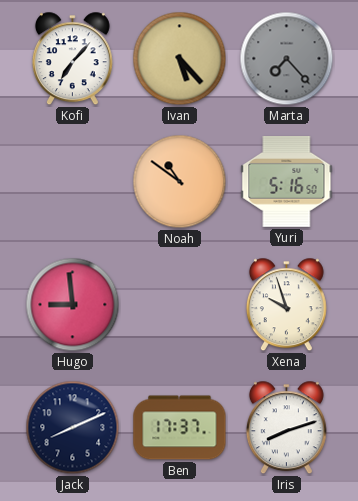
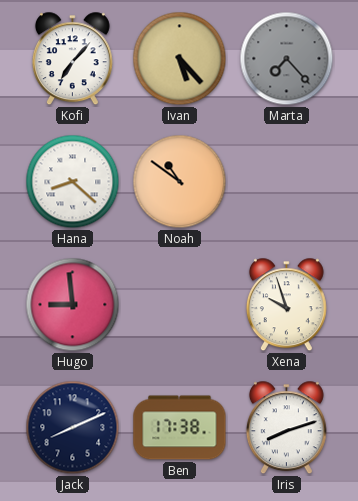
Hana: none -> 8:22 (73, 182)
Yuri: 5:16 -> none (287, 182)
Ben: 17:37 -> 17:38 (180, 428)
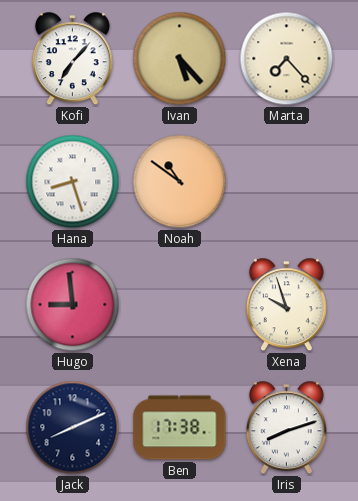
Marta dial: grey -> cream (287, 59)
Hana: 8:22 -> 8:27 (73, 182)
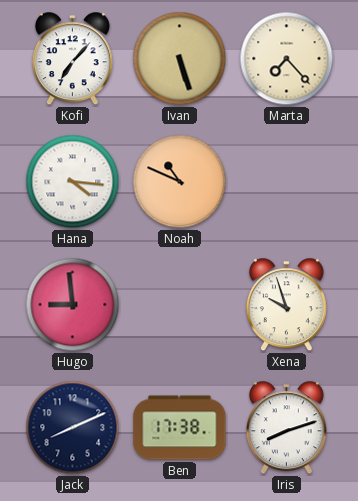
Ivan: 5:23 -> 5:27 (180, 59)
Hana: 8:27 -> 4:16 (73, 182)
Noah: 10:51 -> 10:49 (180, 182)
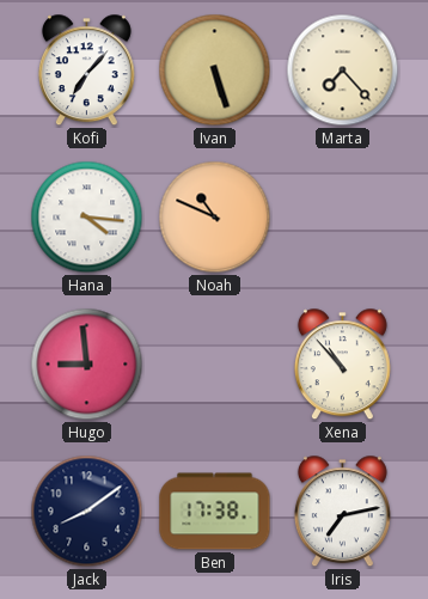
Xena: 9:57 -> 10:53 (342, 365)
Jack: 8:11 -> 8:09 (87, 512)
Iris: 8:12 -> 7:13 (342, 512)
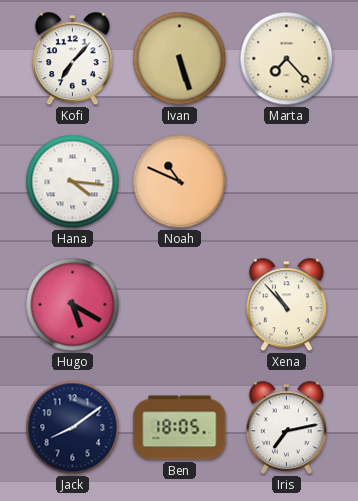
Hugo: 8:59 -> 5:20 (73, 305)
Ben: 17:38 -> 18:05 (180, 428)
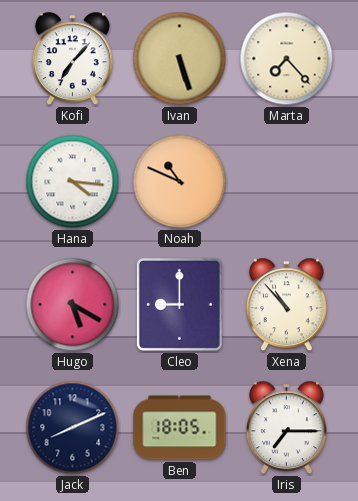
Cleo: none -> 9:00 (179, 304)
Jack: 8:09 -> 8:11 (73, 428)
Iris: 7:13 -> 7:15 (286, 428)
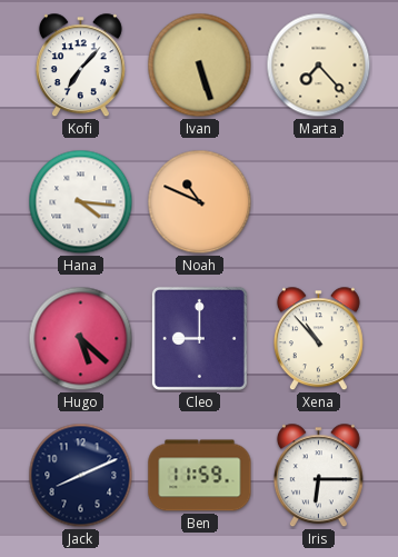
Hugo: 5:20 -> 5:22 (81, 339)
Ben: 18:05 -> 11:59 (200, 476)
Iris: 7:15 -> 6:15 (318, 476)
